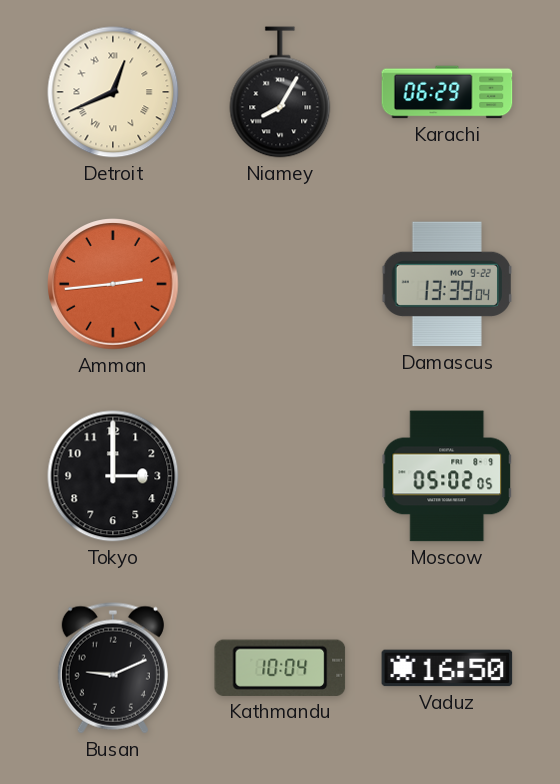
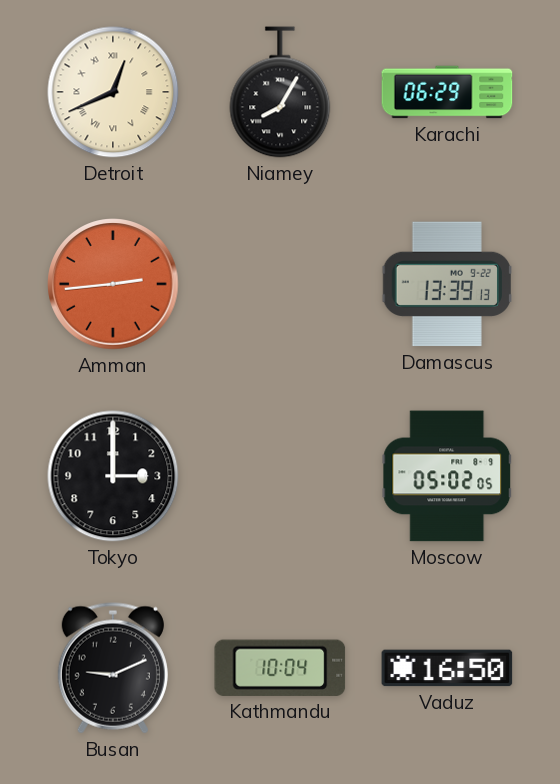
Damascus: 13:39:04 -> 13:39:13 (446, 284)
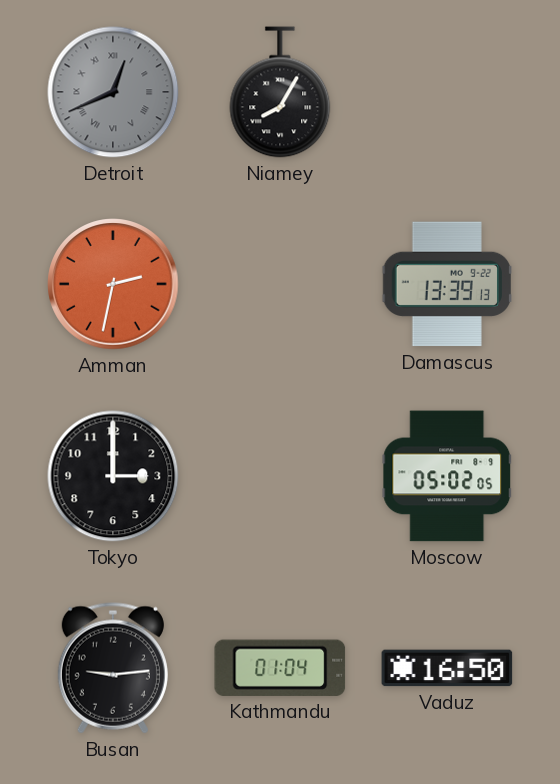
Detroit dial: cream -> grey (113, 92)
Karachi: 06:29 -> none (447, 92)
Amman: 2:44 -> 2:32 (113, 284)
Busan: 9:11 -> 9:14 (113, 668)
Kathmandu: 10:04 -> 01:04 (280, 668)
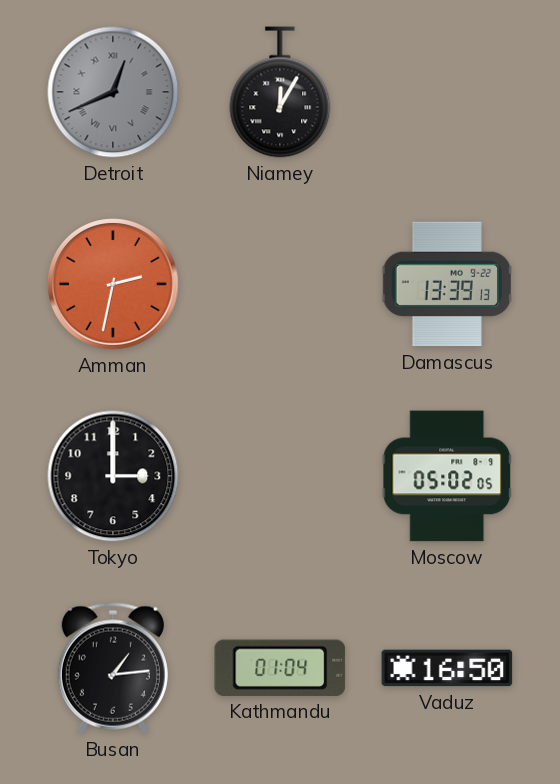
Niamey: 8:05 -> 12:05 (280, 92)
Busan: 9:14 -> 1:14 (113, 668)
